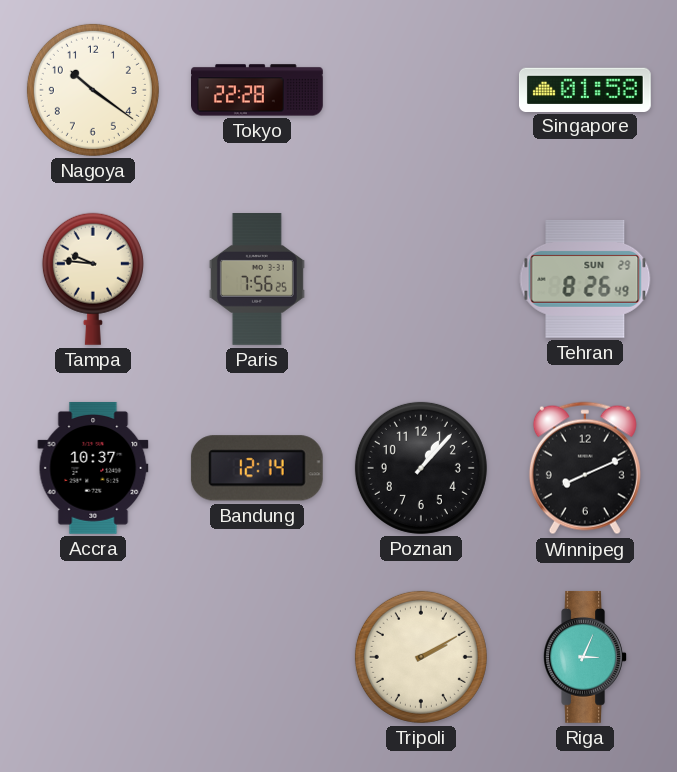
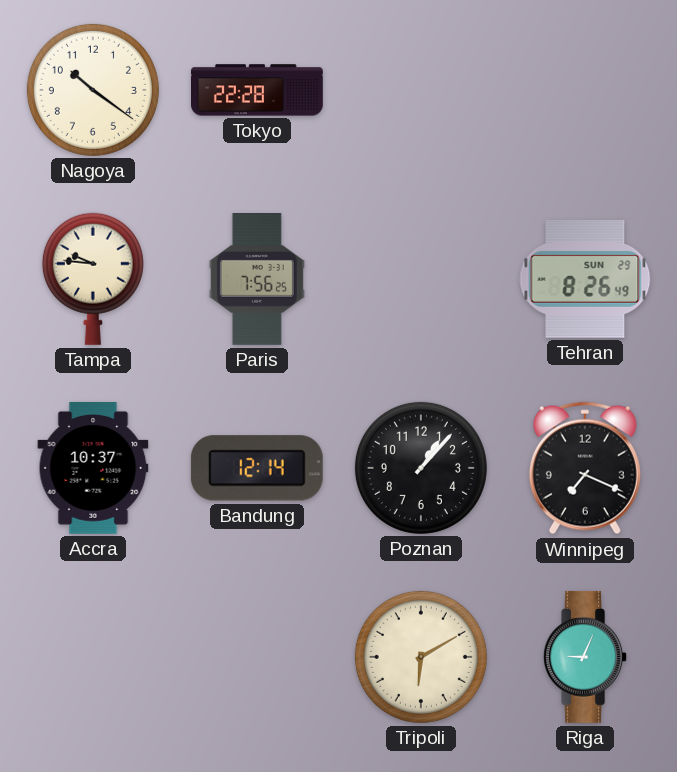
Singapore: 01:58 -> none (586, 89)
Winnipeg: 8:11 -> 7:19 (585, 468)
Tripoli: 2:10 -> 6:10 (421, 657)
Riga: 3:04 -> 9:04 (585, 657)
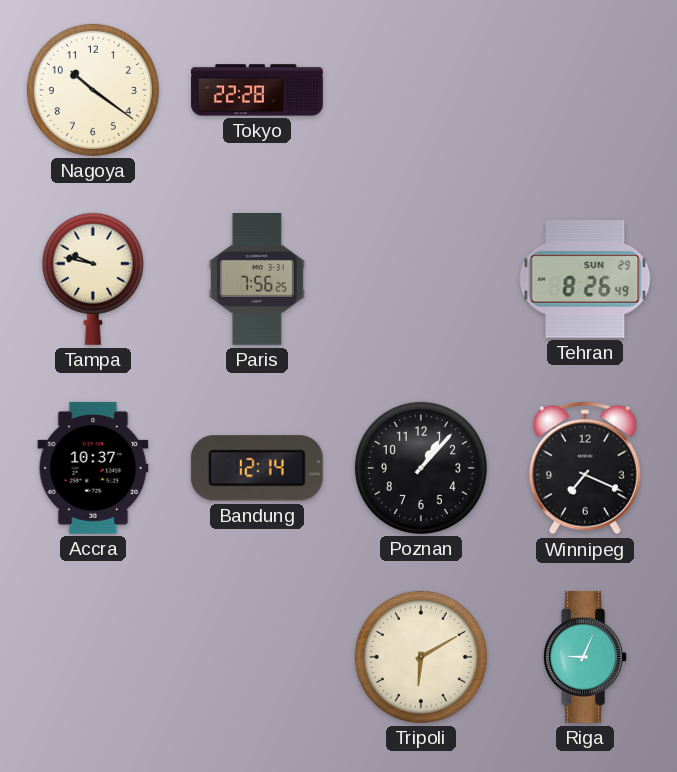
Tampa: 9:46 -> 9:47 (93, 279)
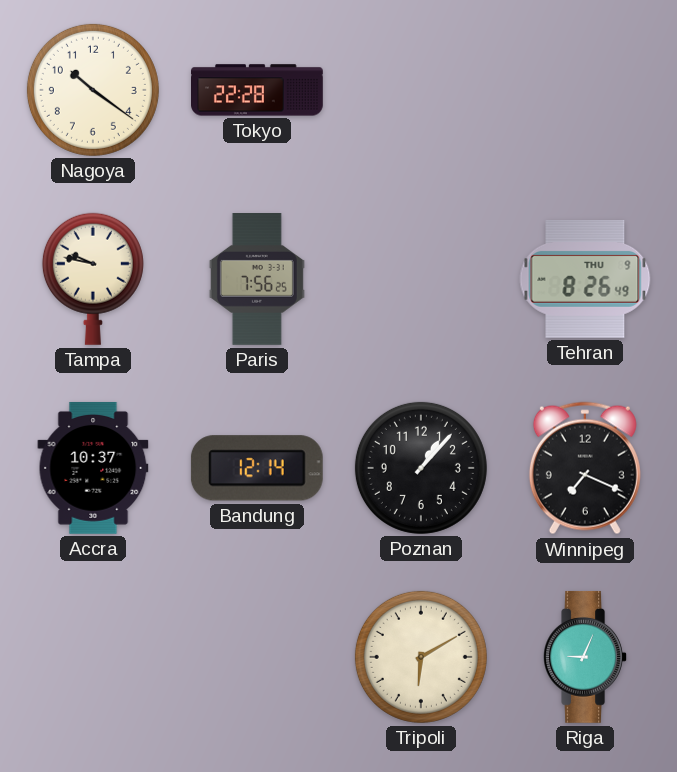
Tehran date: SUN 29 -> THU 9 (585, 280)
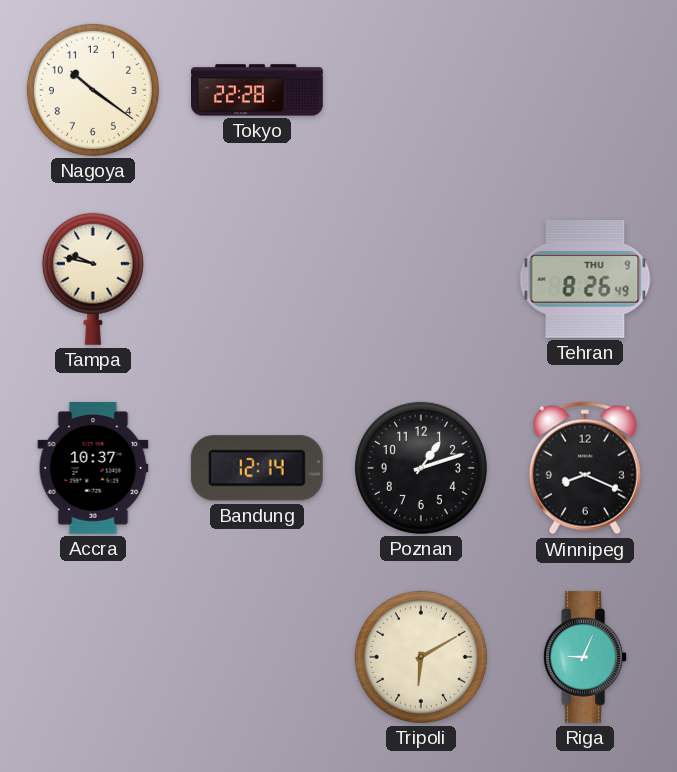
Paris: 7:56 -> none (257, 280)
Poznan: 1:07 -> 1:12 (421, 468)
Winnipeg: 7:19 -> 8:19 (585, 468)
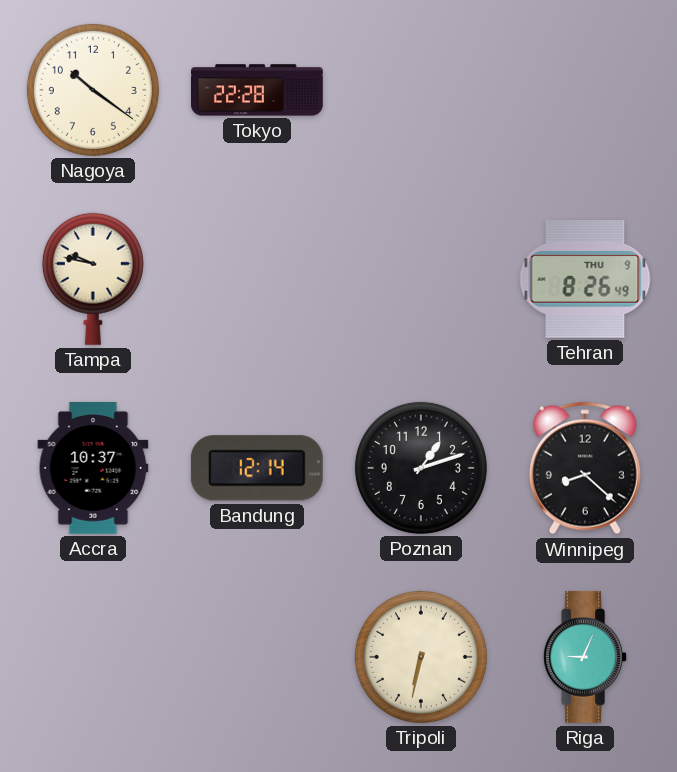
Winnipeg: 8:19 -> 8:22 (585, 468)
Tripoli: 6:10 -> 6:32 (421, 657)
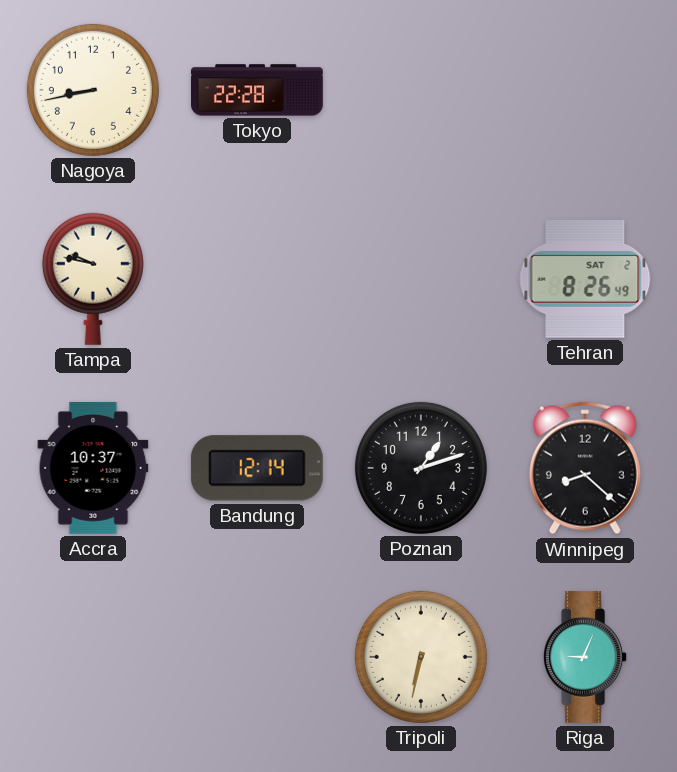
Nagoya: 10:21 -> 8:43 (93, 90)
Tehran date: THU 9 -> SAT 2 (585, 280)
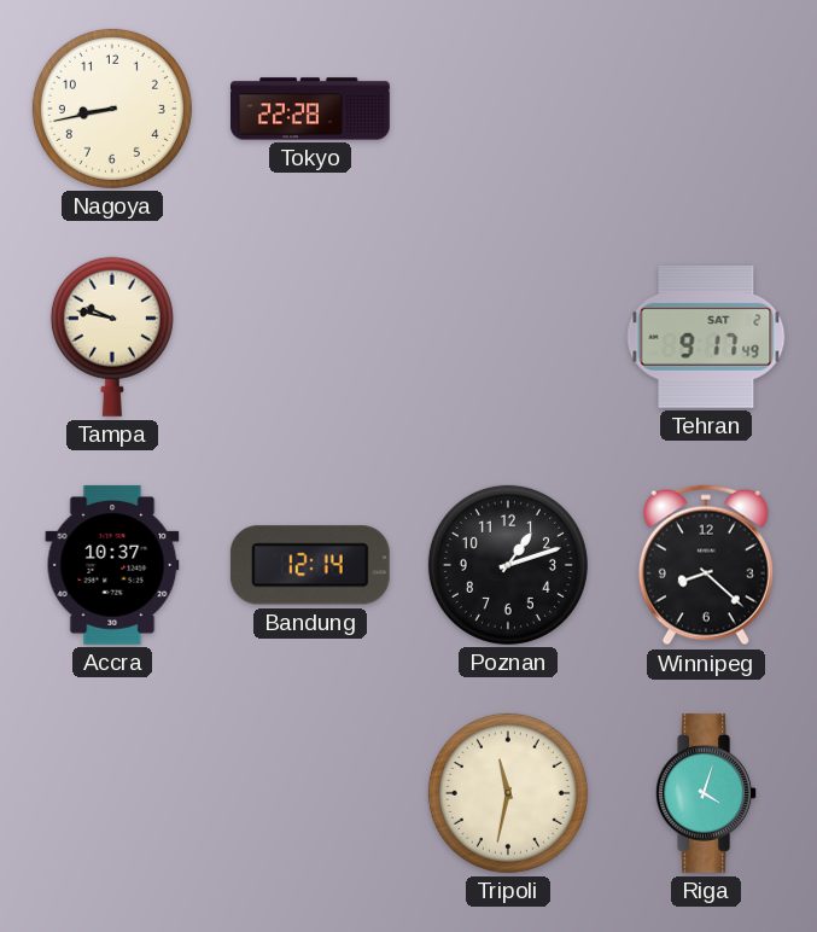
Tehran: 8:26 -> 9:17 (706, 338)
Tripoli: 6:32 -> 11:32 (508, 793)
Riga: 9:04 -> 4:03 (706, 793)
